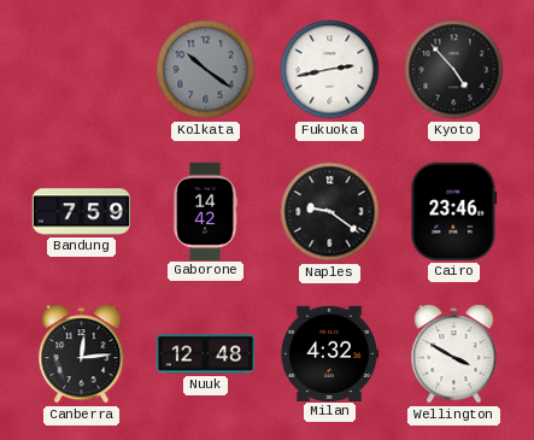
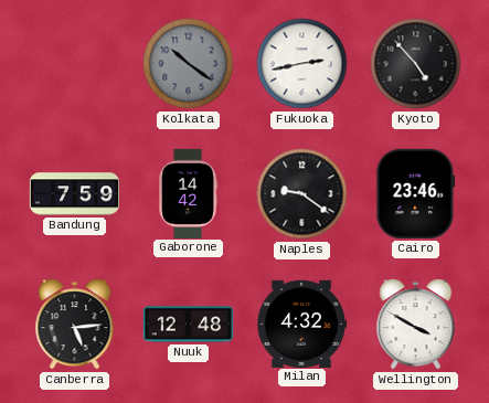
Canberra: 12:14 -> 5:14 (75, 325)
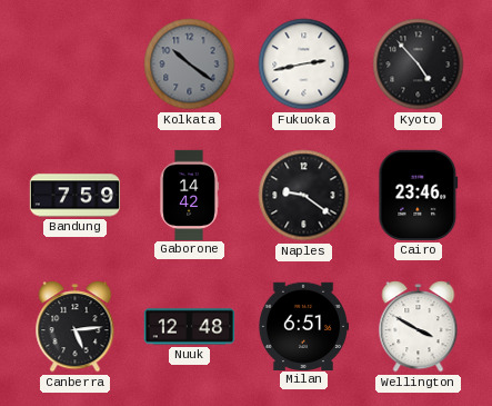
Milan: 4:32 -> 6:51 (302, 326)
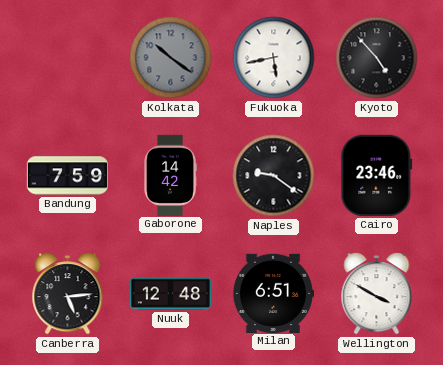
Fukuoka: 2:43 -> 5:43 (274, 58)
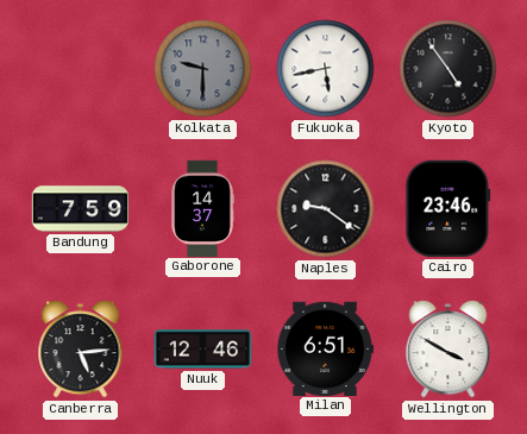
Kolkata: 10:21 -> 9:30 (203, 69)
Kyoto: 4:53 -> 4:54 (448, 69)
Gaborone: 14:42 -> 14:37 (202, 208)
Nuuk: 12:48 -> 12:46 (202, 350)
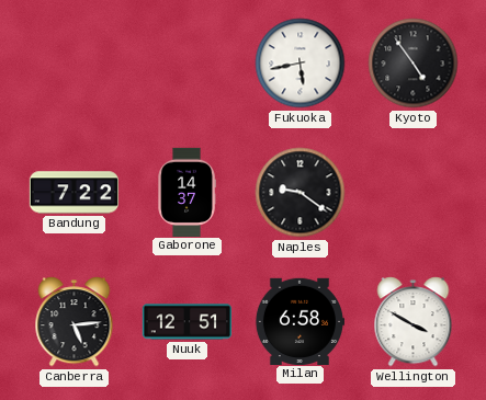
Kolkata: 9:30 -> none (203, 69)
Bandung: 7:59 -> 7:22 (74, 193)
Cairo: 23:46 -> none (448, 208)
Nuuk: 12:46 -> 12:51 (187, 322)
Milan: 6:51 -> 6:58 (298, 321)
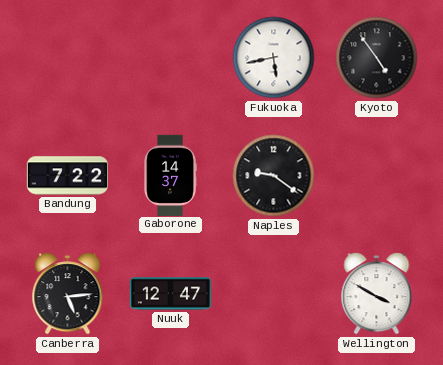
Nuuk: 12:51 -> 12:47 (170, 294)
Milan: 6:58 -> none (298, 321)
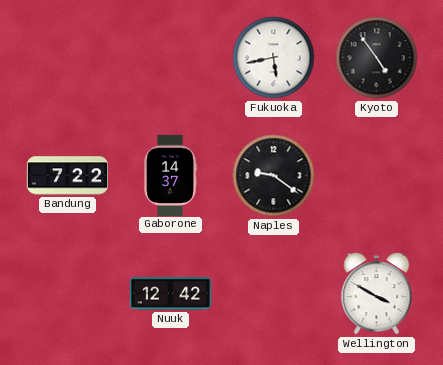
Canberra: 5:14 -> none (68, 294)
Nuuk: 12:47 -> 12:42 (170, 294)
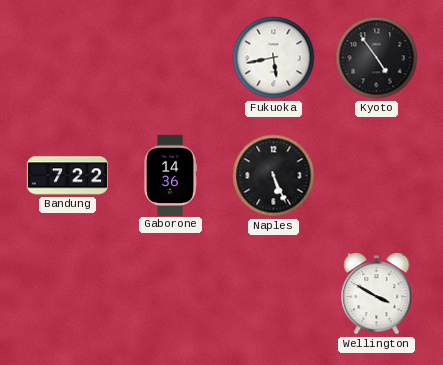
Gaborone: 14:37 -> 14:36 (170, 175)
Naples: 9:21 -> 5:26 (274, 176)
Nuuk: 12:42 -> none (170, 294)
